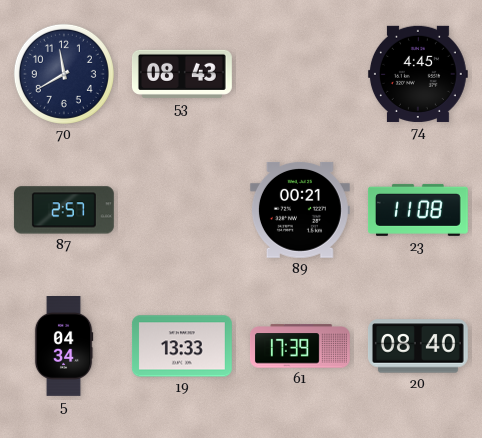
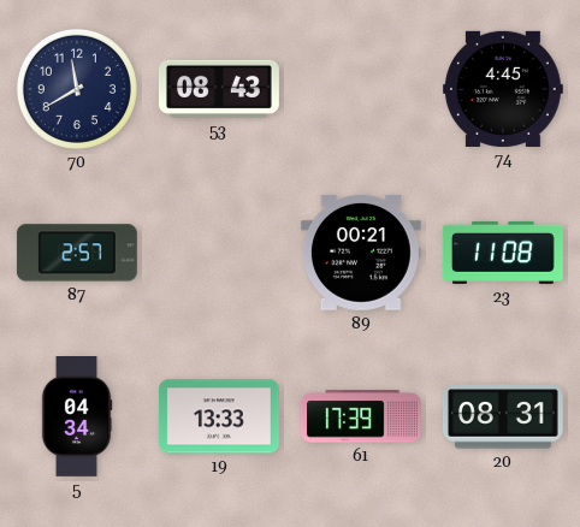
20: 08:40 -> 08:31 (503, 416)
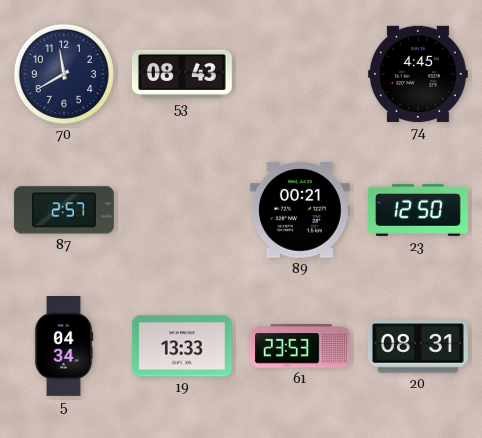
23: 11:08 -> 12:50 (418, 210)
61: 17:39 -> 23:53 (300, 346)
